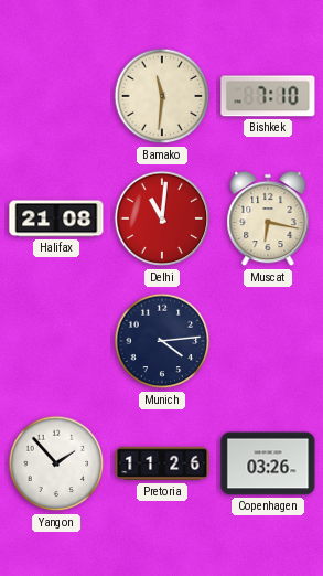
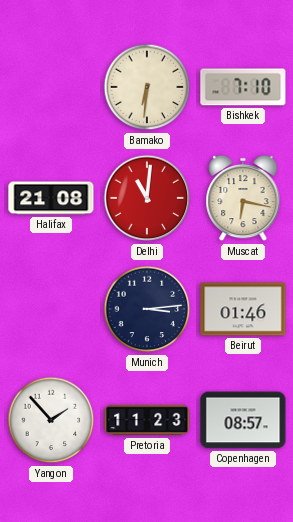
Bamako: 11:31 -> 6:31 (147, 87)
Munich: 4:14 -> 3:14 (147, 309)
Beirut: none -> 01:46 (243, 309)
Pretoria: 11:26 -> 11:23 (147, 420)
Copenhagen: 03:26 -> 08:57 (243, 420)
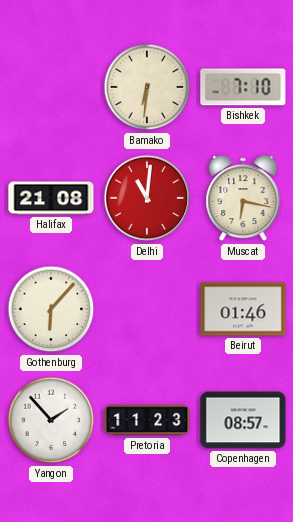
Gothenburg: none -> 6:07 (51, 309)
Munich: 3:14 -> none (147, 309)
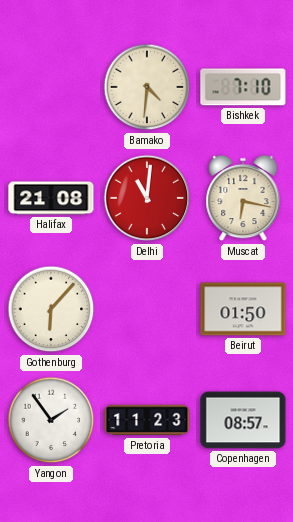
Bamako: 6:31 -> 4:31 (147, 87)
Beirut: 01:46 -> 01:50 (243, 309)
Yangon: 1:53 -> 1:54 (51, 420)
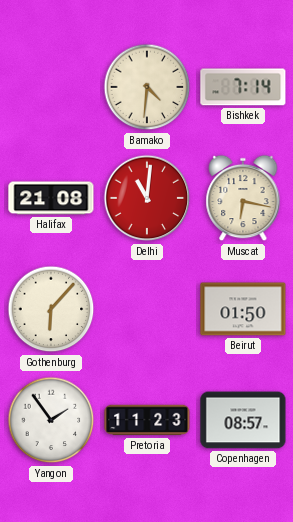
Bishkek: 7:10 -> 7:14 (243, 87)
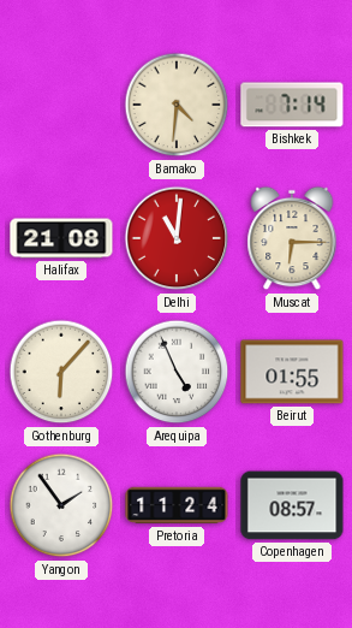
Muscat: 6:17 -> 6:15 (292, 238)
Arequipa: none -> 4:56 (177, 372)
Beirut: 01:50 -> 01:55 (292, 372)
Pretoria: 11:23 -> 11:24 (177, 505)
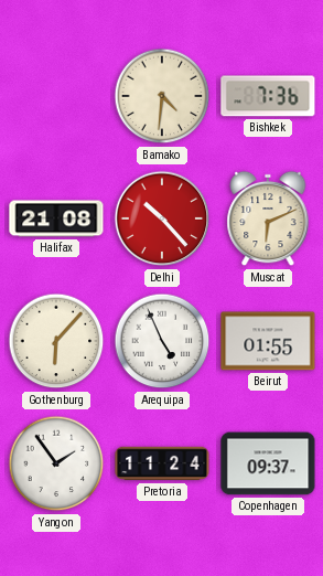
Bishkek: 7:14 -> 7:36 (268, 96)
Delhi: 11:01 -> 10:23 (162, 218)
Muscat: 6:15 -> 6:11 (268, 218)
Copenhagen: 08:57 -> 09:37 (268, 463)
